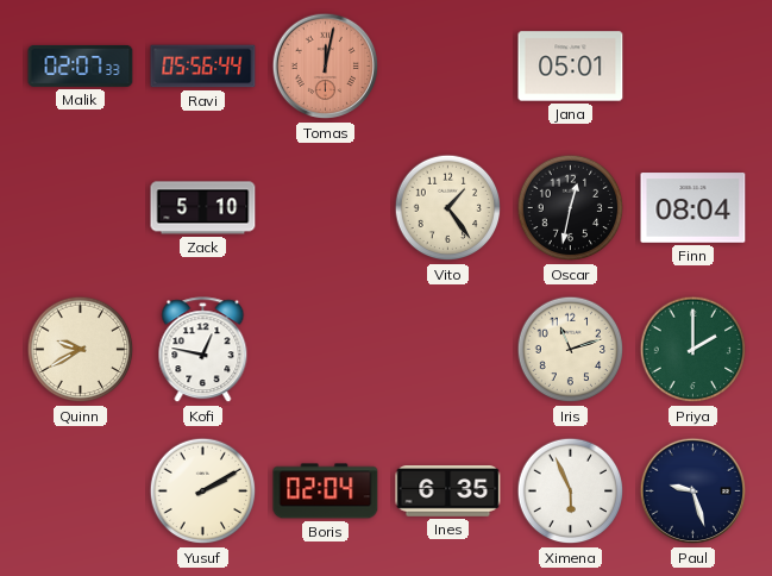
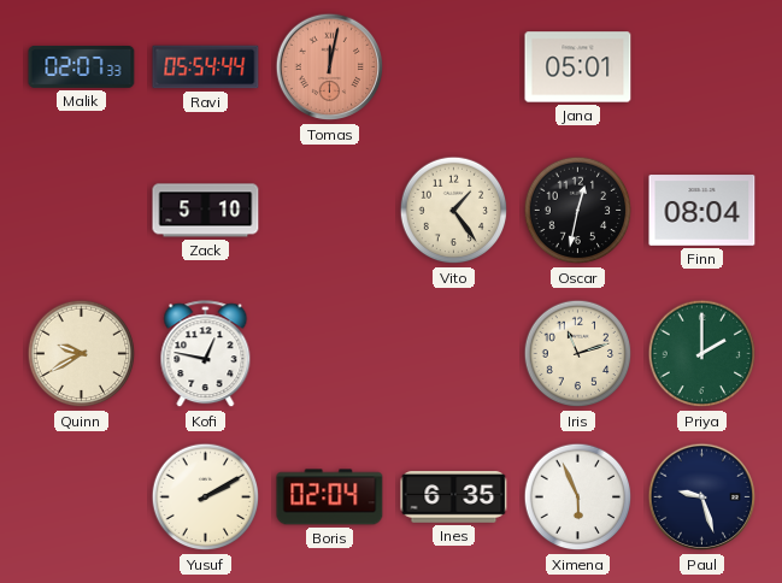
Ravi: 05:56 -> 05:54 (206, 67)
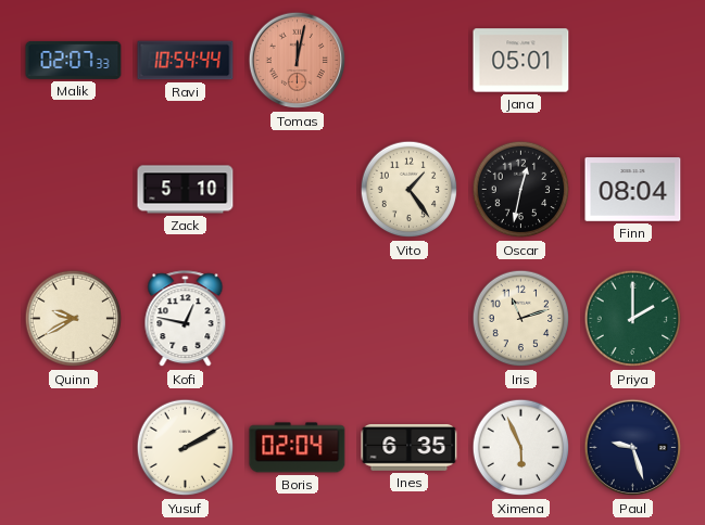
Ravi: 05:54 -> 10:54 (186, 61)
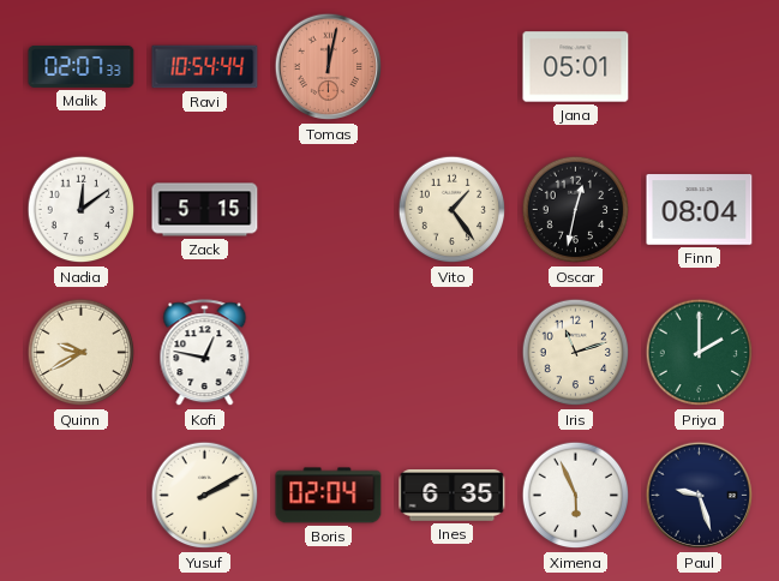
Nadia: none -> 12:09 (82, 210)
Zack: 5:10 -> 5:15 (205, 210)
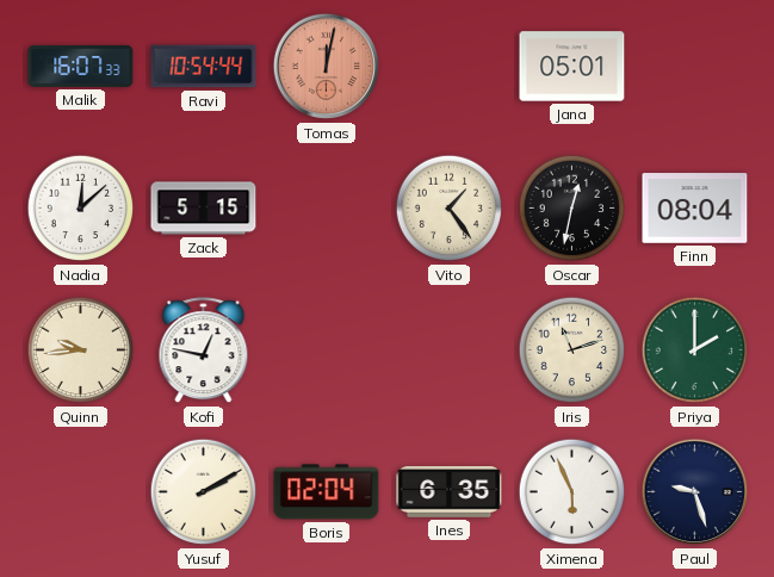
Malik: 02:07 -> 16:07 (81, 66)
Nadia: 12:09 -> 12:08 (81, 209)
Quinn: 9:40 -> 9:44 (81, 350)
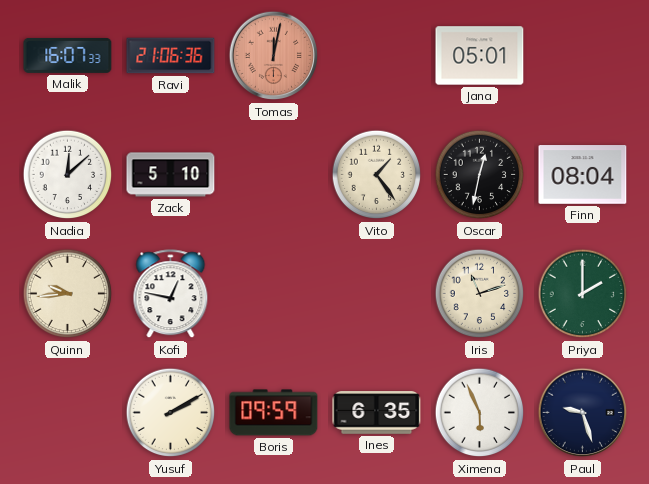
Ravi: 10:54 -> 21:06 (171, 56)
Zack: 5:15 -> 5:10 (171, 175)
Boris: 02:04 -> 09:59 (274, 413)
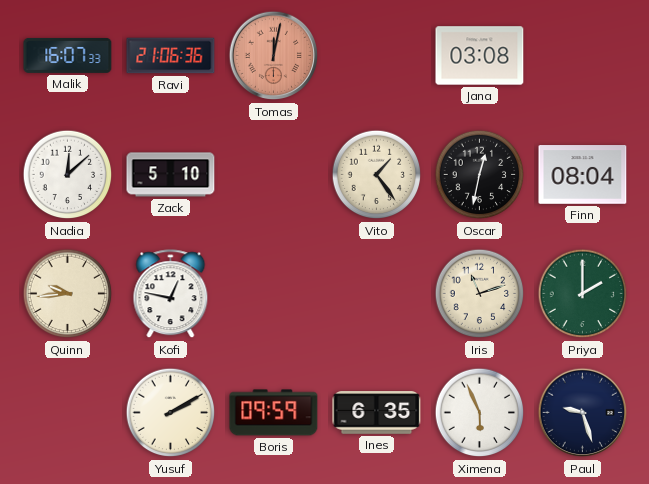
Jana: 05:01 -> 03:08 (480, 56)
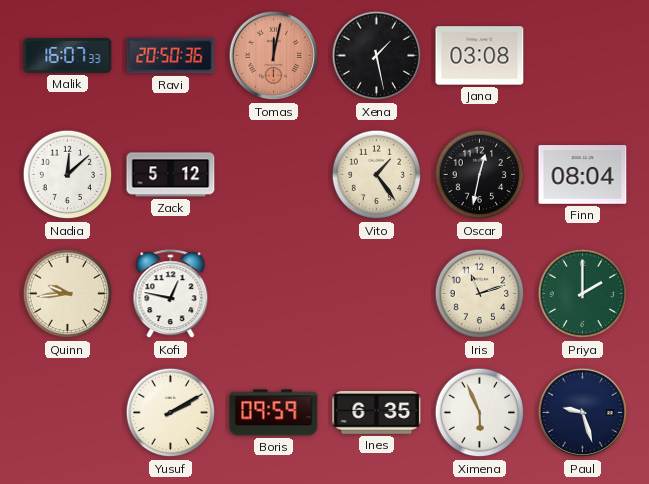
Ravi: 21:06 -> 20:50 (171, 56)
Xena: none -> 1:28 (377, 56)
Zack: 5:10 -> 5:12 (171, 175)
